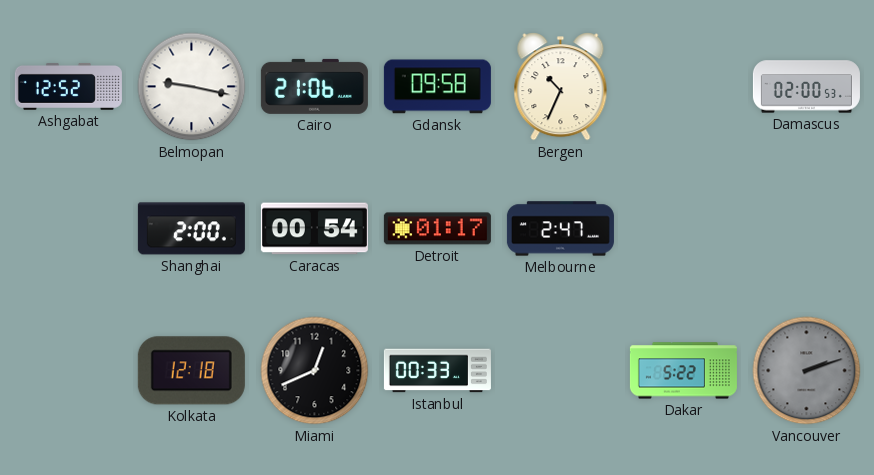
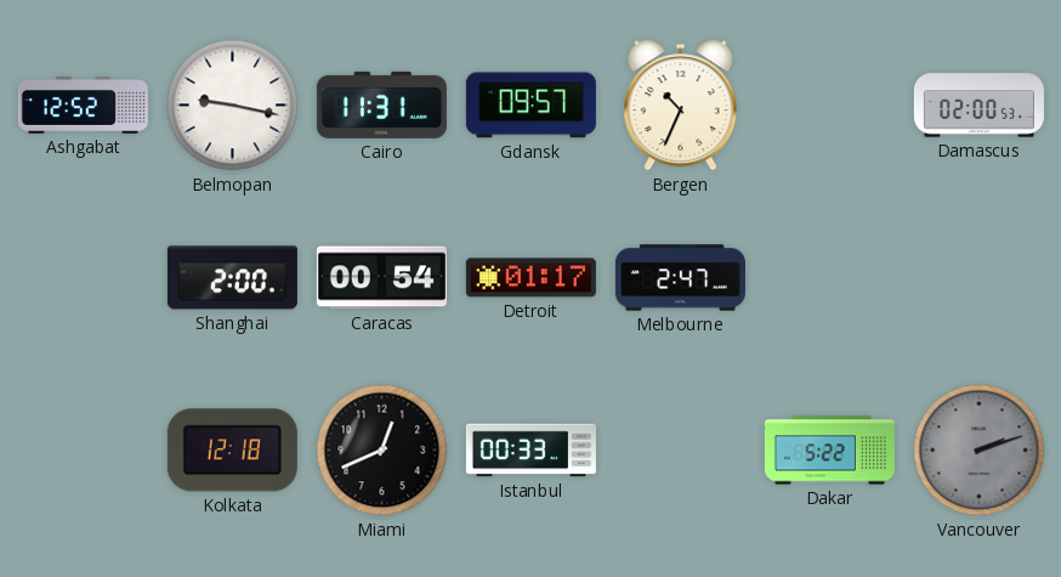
Cairo: 21:06 -> 11:31 (381, 104)
Gdansk: 09:58 -> 09:57 (530, 106)
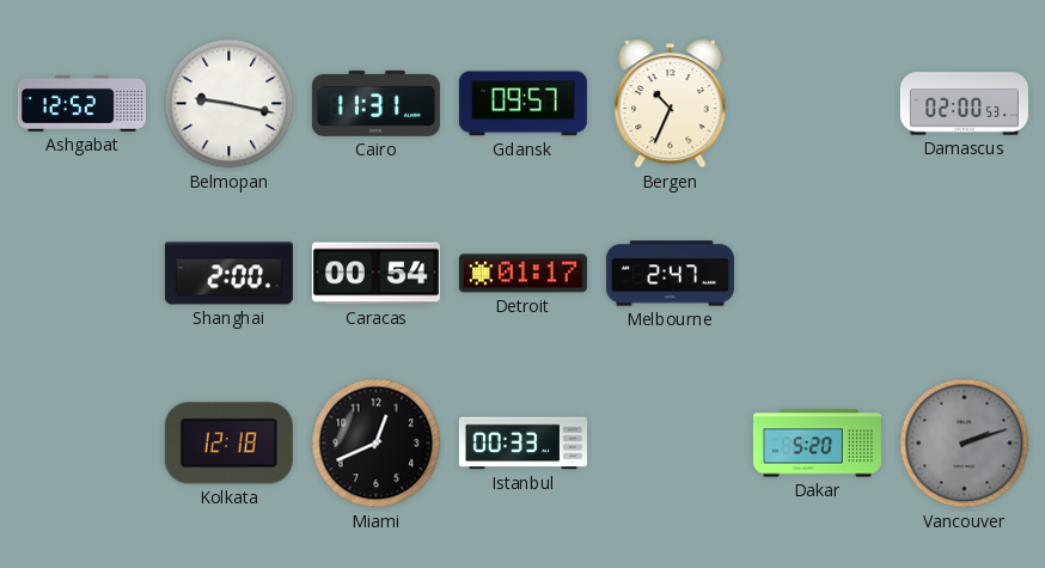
Dakar: 5:22 -> 5:20 (817, 444)
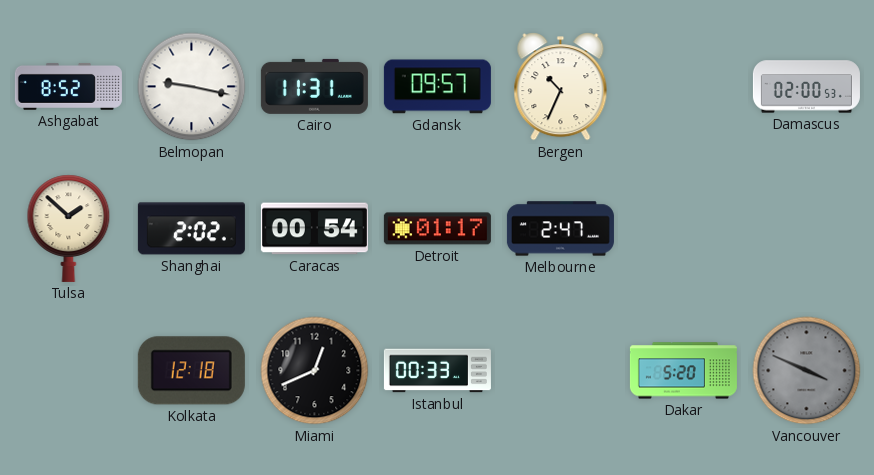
Ashgabat: 12:52 -> 8:52 (68, 86)
Tulsa: none -> 1:52 (69, 228)
Shanghai: 2:00 -> 2:02 (191, 229)
Vancouver: 2:12 -> 3:49 (807, 371)
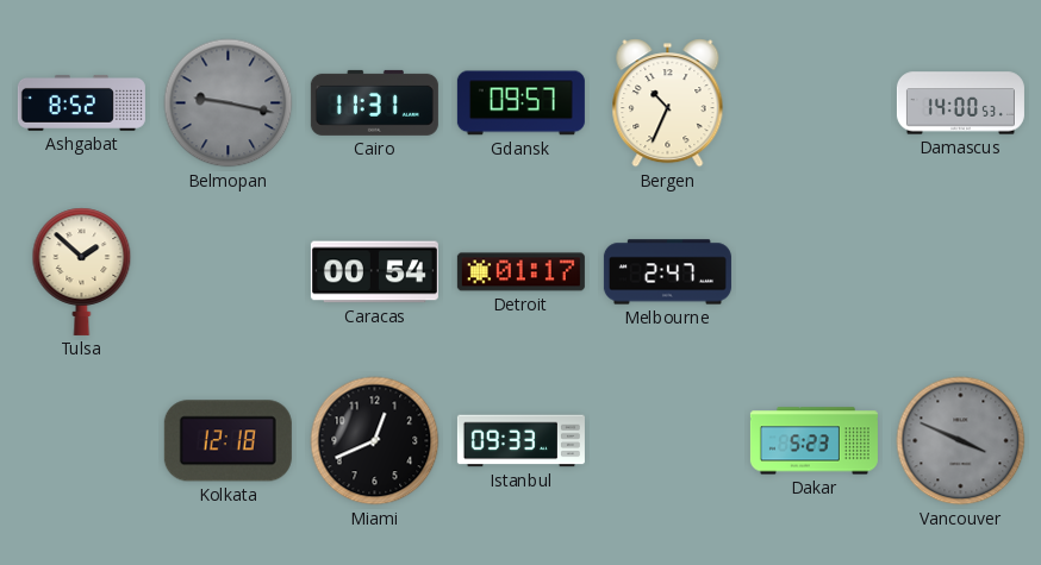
Belmopan dial: white -> grey (229, 103)
Damascus: 02:00 -> 14:00 (960, 103)
Shanghai: 2:02 -> none (191, 229)
Istanbul: 00:33 -> 09:33 (520, 441)
Dakar: 5:20 -> 5:23 (814, 441)
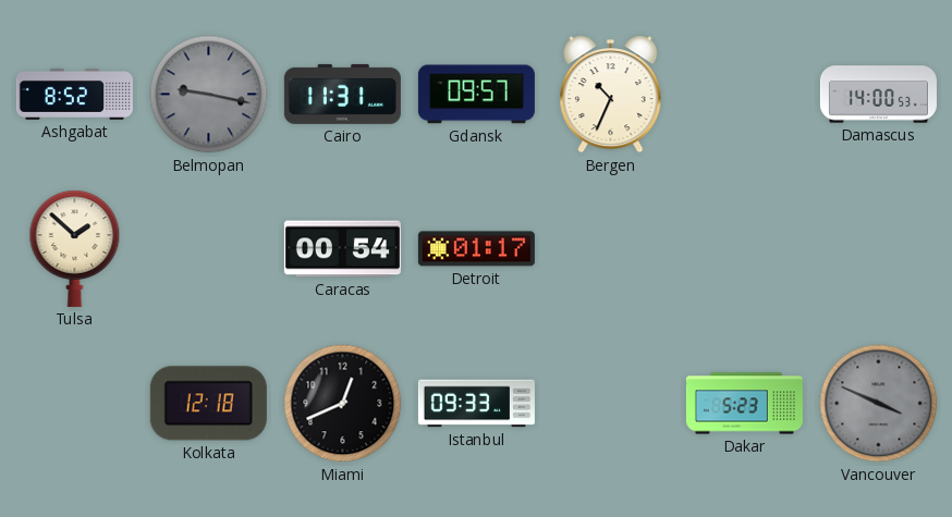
Melbourne: 2:47 -> none (667, 272)
